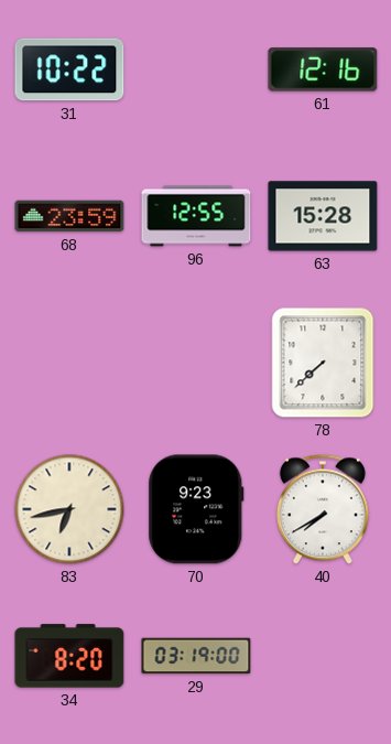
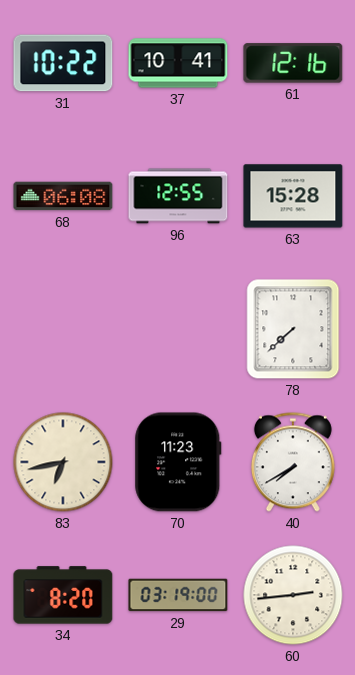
37: none -> 10:41 (178, 63)
68: 23:59 -> 06:08 (63, 196)
70: 9:23 -> 11:23 (178, 462)
60: none -> 2:44 (293, 595)
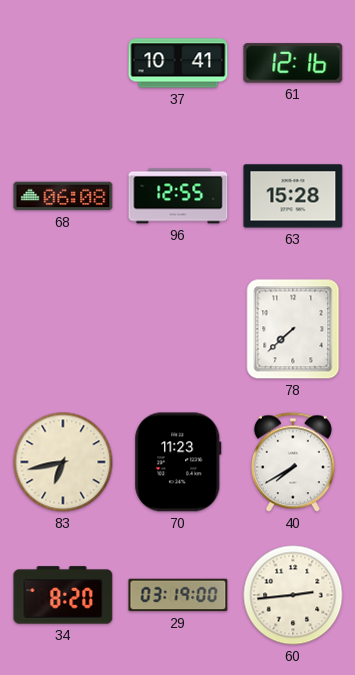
31: 10:22 -> none (63, 63)
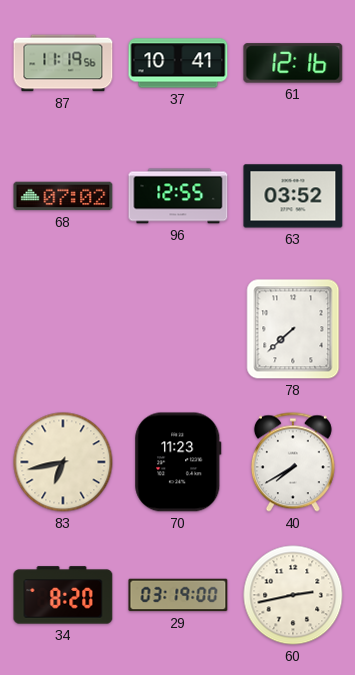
87: none -> 11:19 (63, 63)
68: 06:08 -> 07:02 (63, 196)
63: 15:28 -> 03:52 (293, 196)
60: 2:44 -> 2:43 (293, 595)
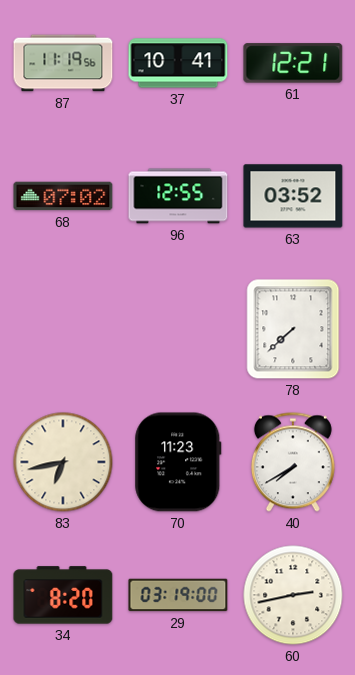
61: 12:16 -> 12:21 (293, 63)
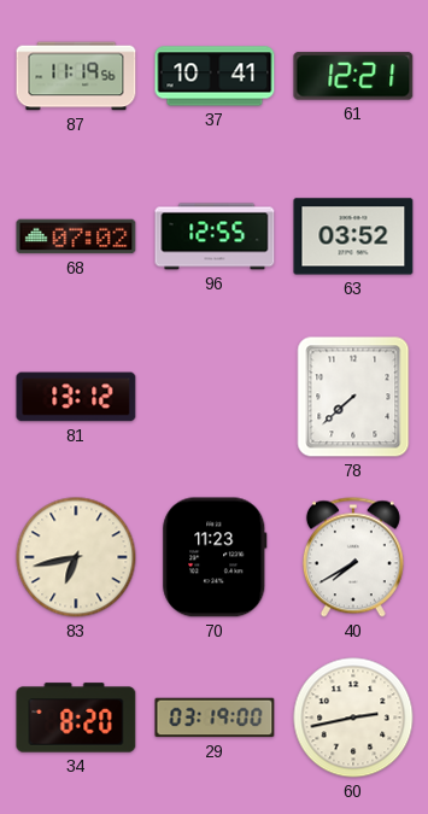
81: none -> 13:12 (76, 397)
